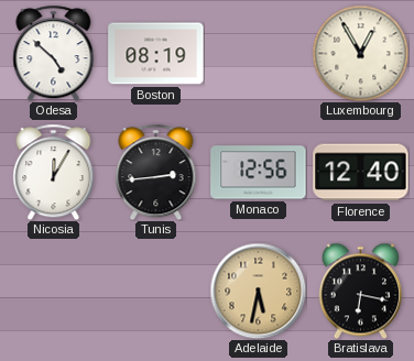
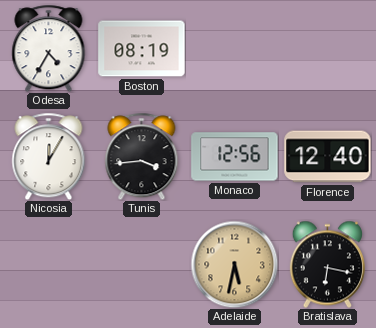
Odesa: 4:52 -> 4:35 (49, 48)
Luxembourg: 12:55 -> none (360, 53)
Tunis: 2:44 -> 3:44 (142, 156)
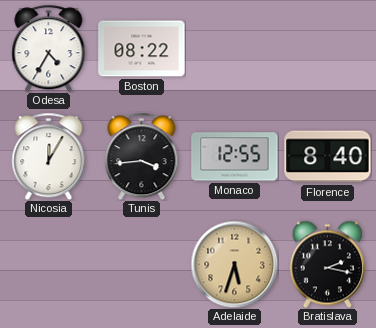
Boston: 08:19 -> 08:22 (142, 49)
Monaco: 12:56 -> 12:55 (235, 157)
Florence: 12:40 -> 8:40 (328, 157)
Adelaide: 5:32 -> 5:33 (234, 264)
Bratislava: 6:17 -> 2:17 (327, 264)
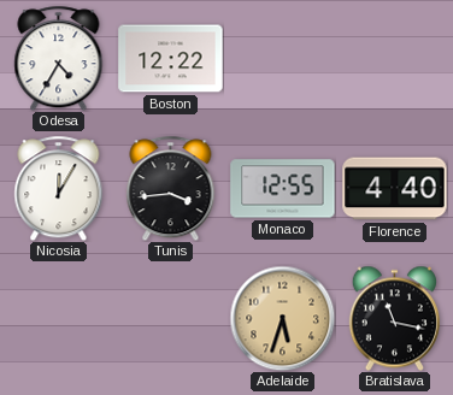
Boston: 08:22 -> 12:22 (171, 59)
Florence: 8:40 -> 4:40 (395, 189)
Bratislava: 2:17 -> 11:17 (394, 318)
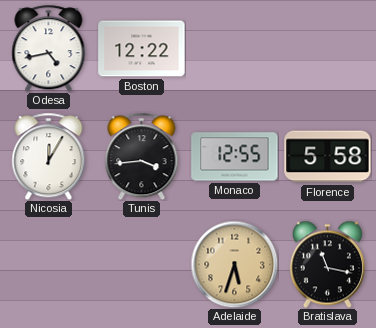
Odesa: 4:35 -> 4:43 (49, 48)
Florence: 4:40 -> 5:58 (328, 157)
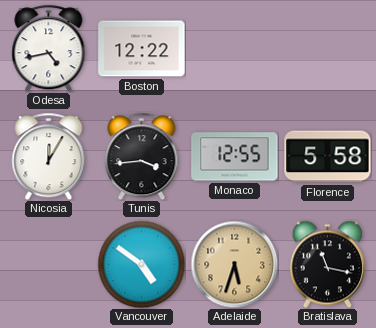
Vancouver: none -> 4:51 (141, 264)
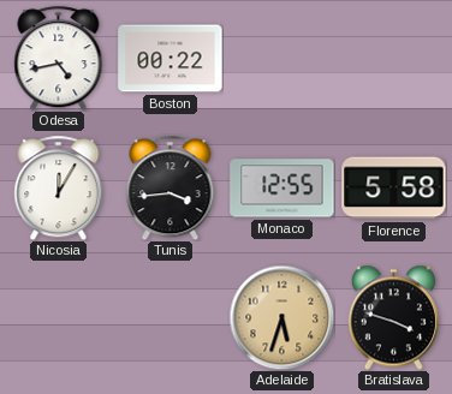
Boston: 12:22 -> 00:22 (171, 59)
Vancouver: 4:51 -> none (141, 264)
Bratislava: 11:17 -> 3:48 (393, 317)
